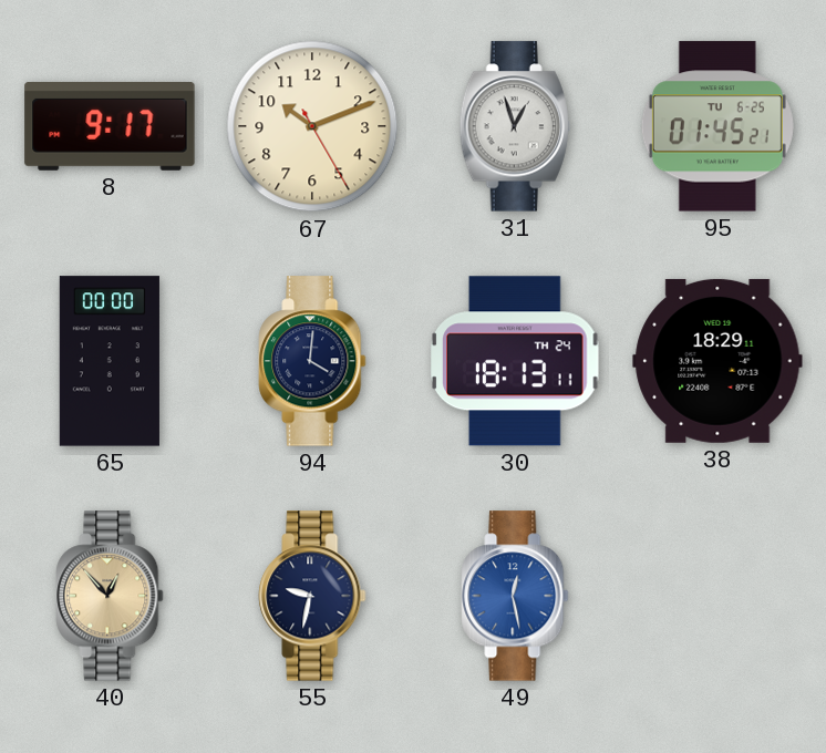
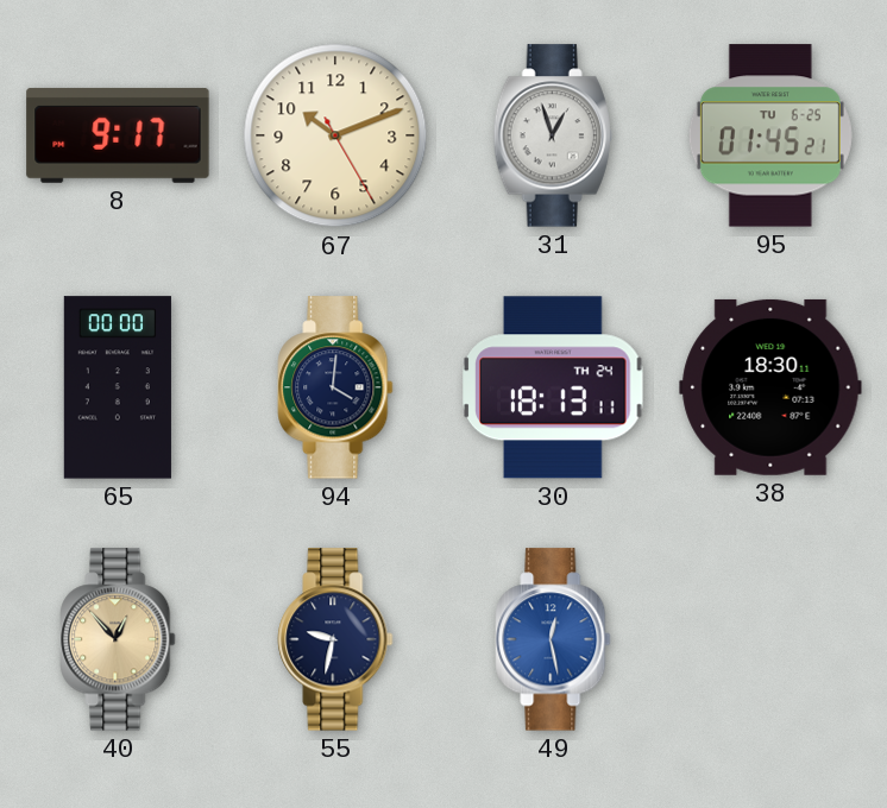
38: 18:29 -> 18:30 (770, 387)
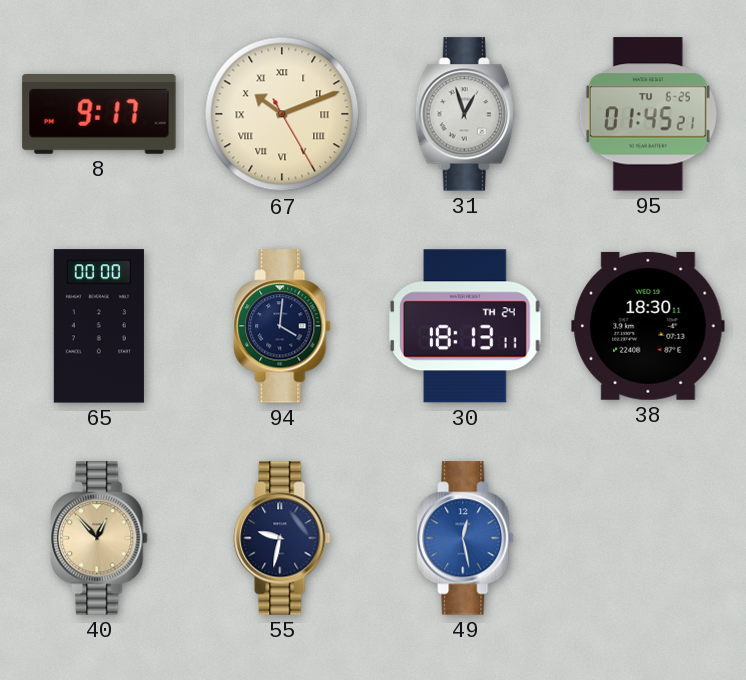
67 numerals: Arabic -> Roman (282, 114)
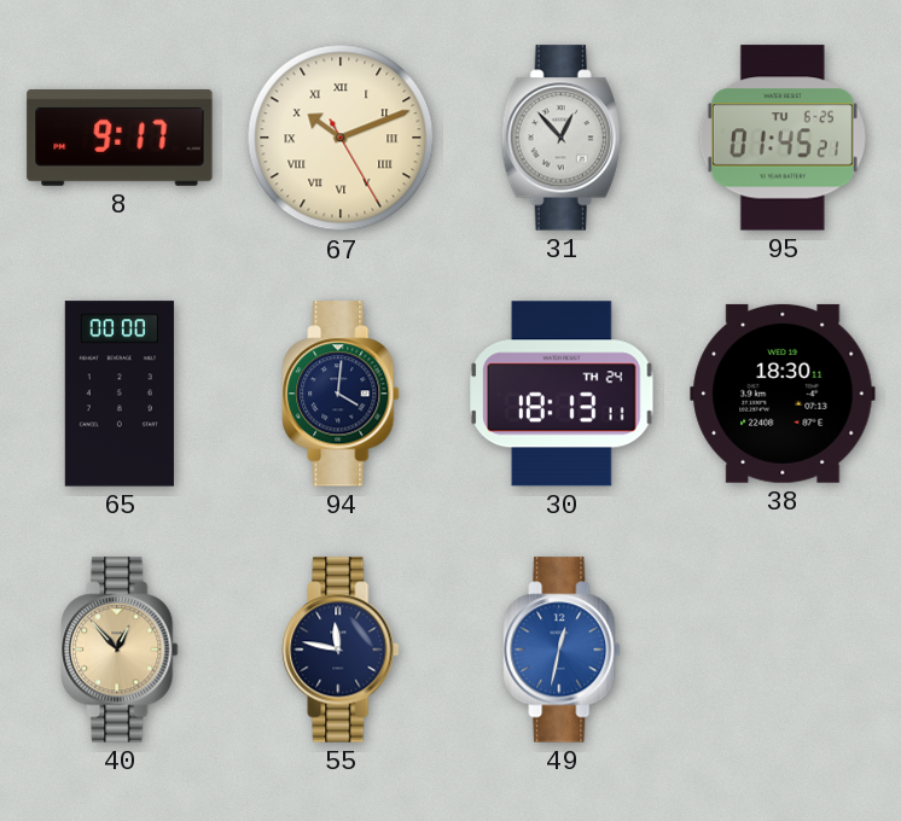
31: 12:57 -> 12:53 (562, 138)
55: 9:32 -> 11:47 (341, 650)
49: 12:28 -> 12:32 (562, 650)
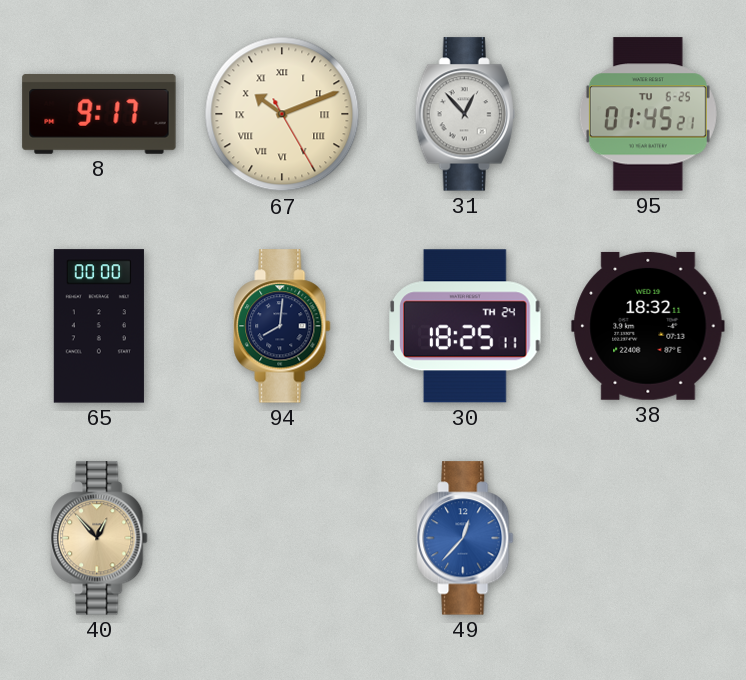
94: 4:01 -> 8:01 (282, 326)
30: 18:13 -> 18:25 (465, 326)
38: 18:30 -> 18:32 (648, 326)
55: 11:47 -> none (341, 650)
49: 12:32 -> 12:37 (465, 538)
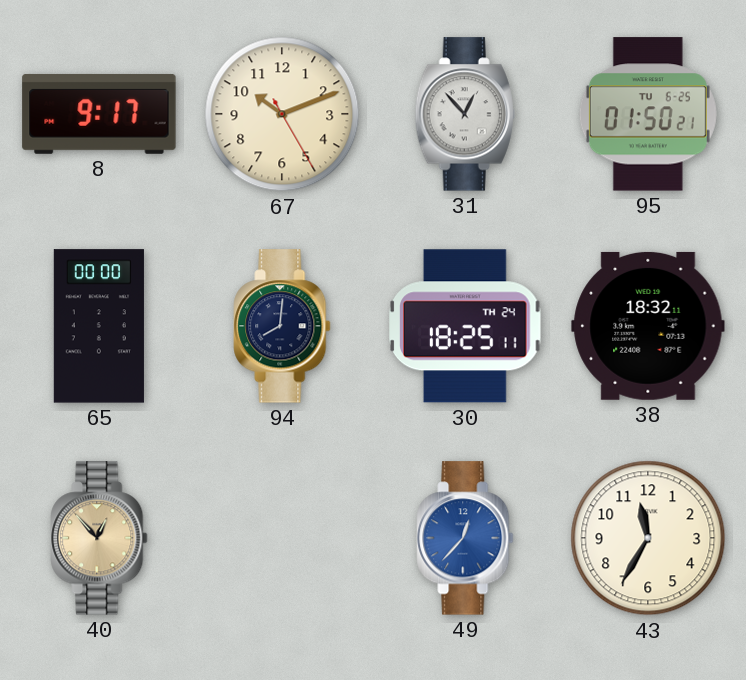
67 numerals: Roman -> Arabic (282, 114)
95: 01:45 -> 01:50 (648, 114)
43: none -> 11:35 (648, 538)
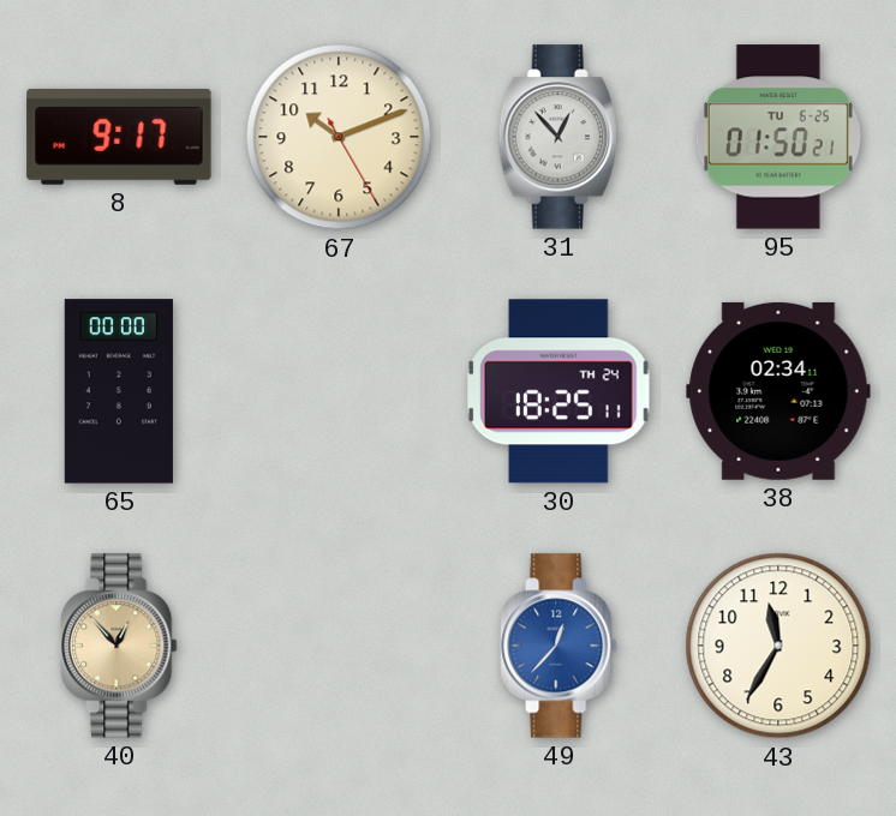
94: 8:01 -> none (282, 326)
38: 18:32 -> 02:34 (778, 391)
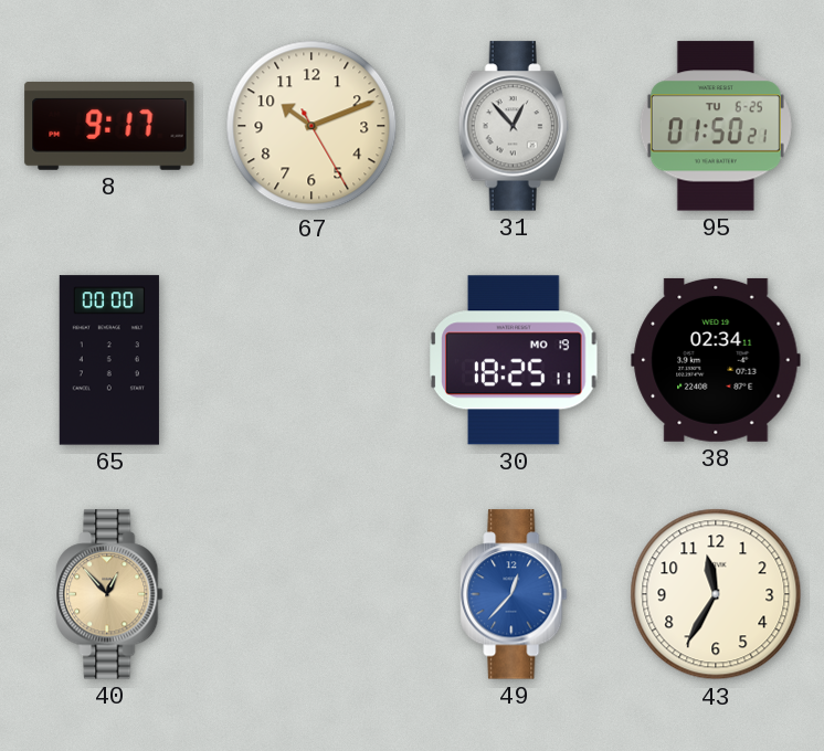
30 date: TH 24 -> MO 19 (514, 360)
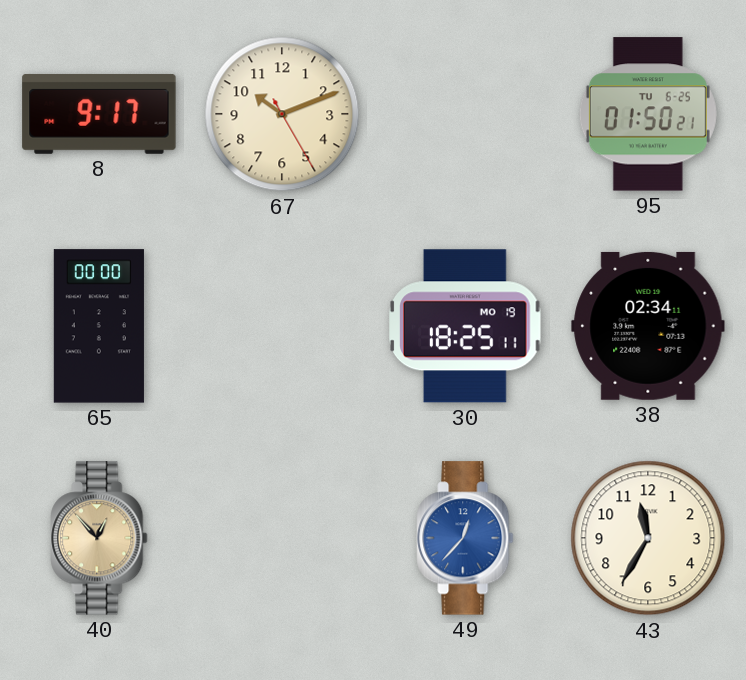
31: 12:53 -> none (514, 126)
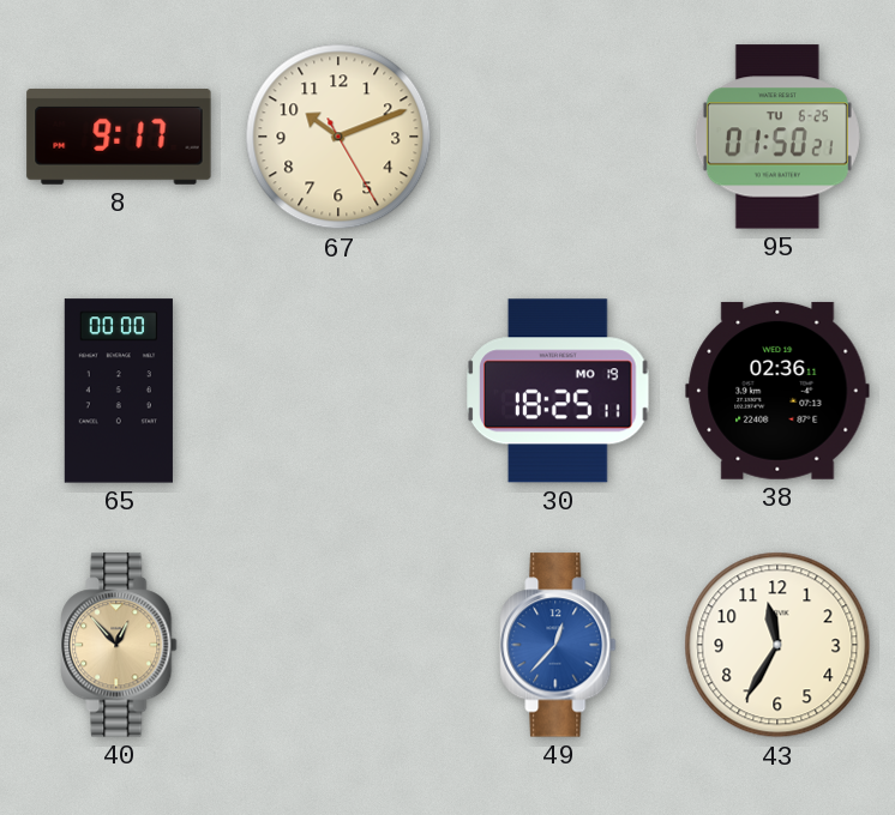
38: 02:34 -> 02:36 (777, 391)
